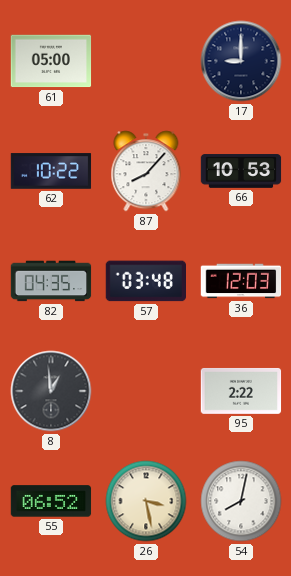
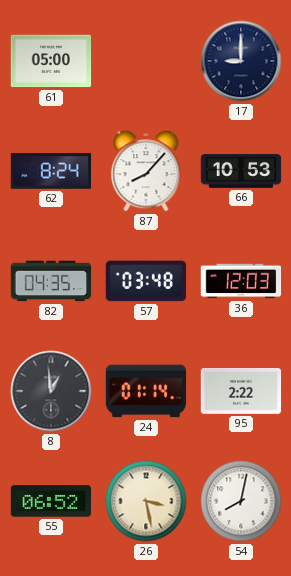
62: 10:22 -> 8:24 (51, 171)
24: none -> 01:14 (146, 391)
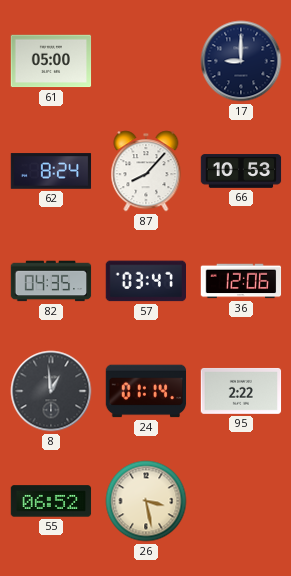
57: 03:48 -> 03:47 (145, 281)
36: 12:03 -> 12:06 (241, 281)
54: 8:02 -> none (241, 501)
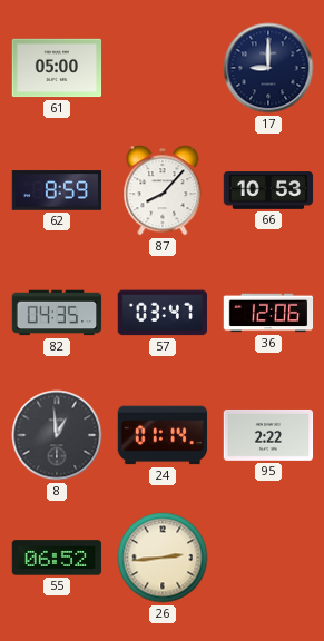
62: 8:24 -> 8:59 (57, 190)
26: 3:28 -> 2:44 (163, 558)
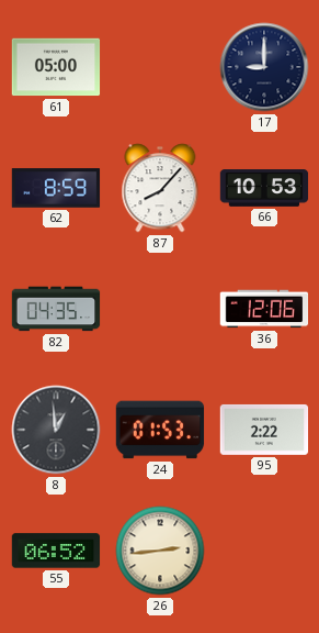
57: 03:47 -> none (161, 313)
24: 01:14 -> 01:53 (160, 430)
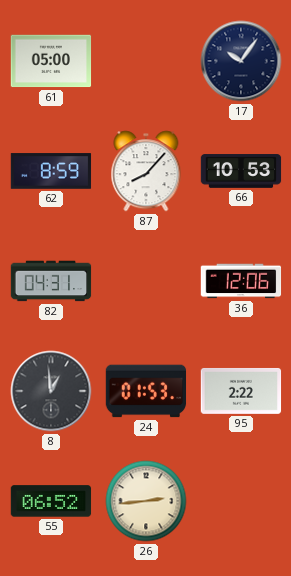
17: 9:00 -> 10:06 (241, 61)
82: 04:35 -> 04:31 (51, 281)
